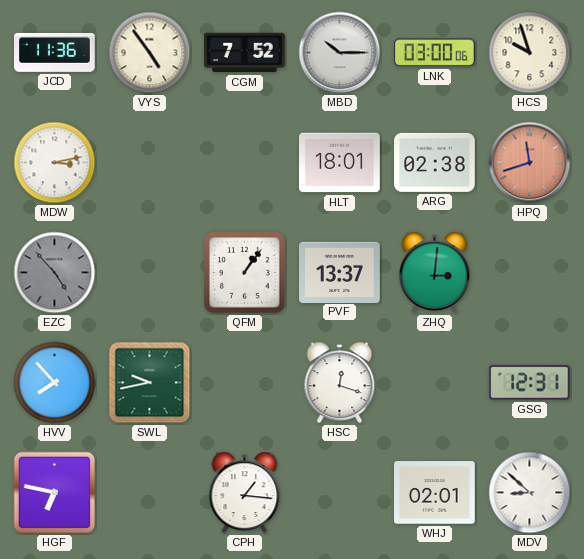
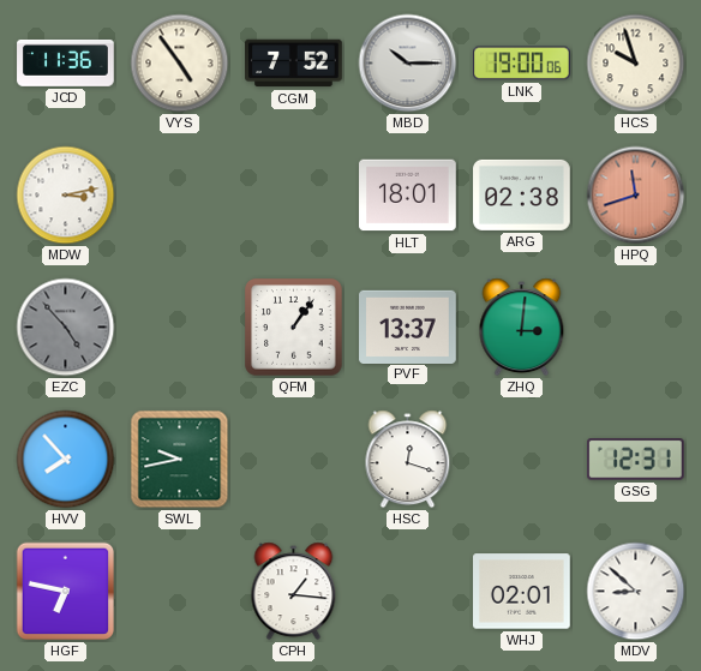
LNK: 03:00 -> 19:00 (522, 64)
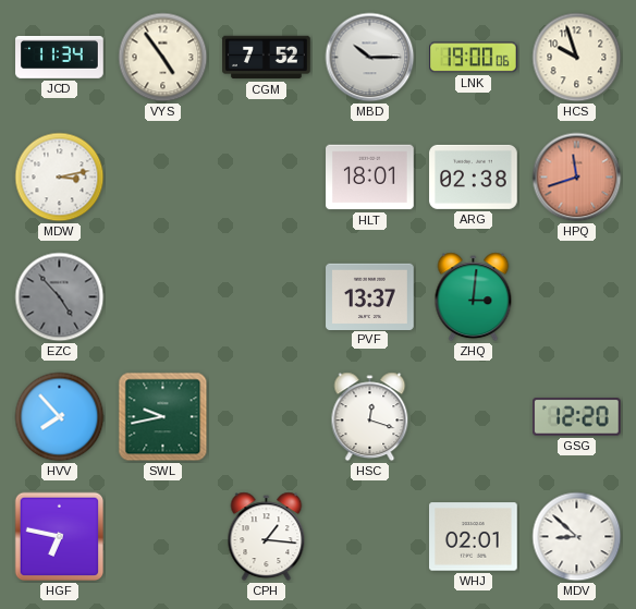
JCD: 11:36 -> 11:34 (60, 58)
QFM: 1:06 -> none (294, 328)
GSG: 12:31 -> 12:20 (577, 417)
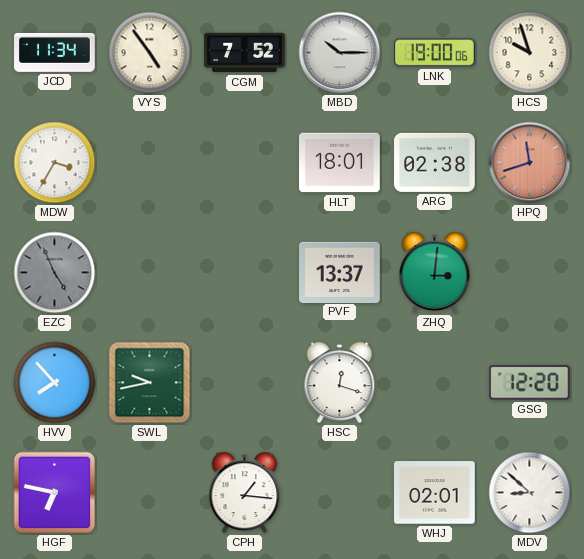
MDW: 3:13 -> 3:35 (55, 163)
EZC: 4:53 -> 4:56 (55, 273)
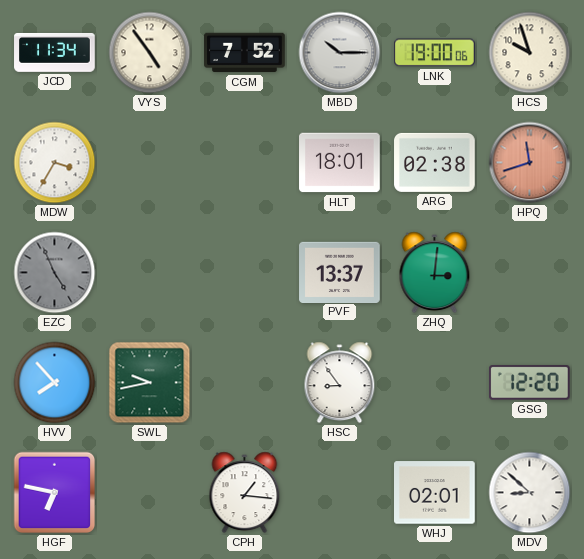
HSC: 12:18 -> 8:54 (340, 383)
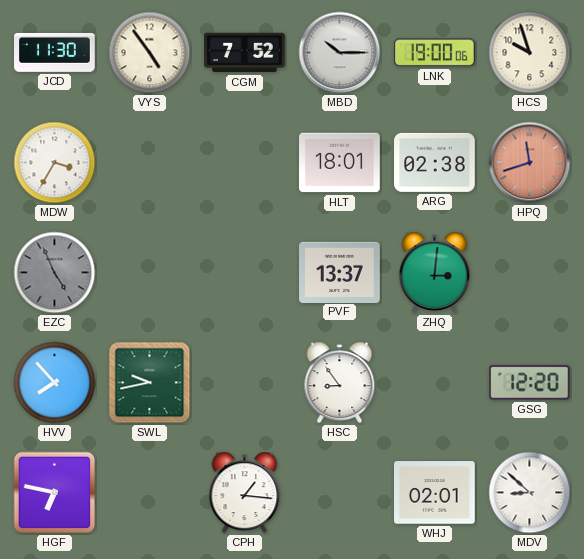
JCD: 11:34 -> 11:30 (55, 53)
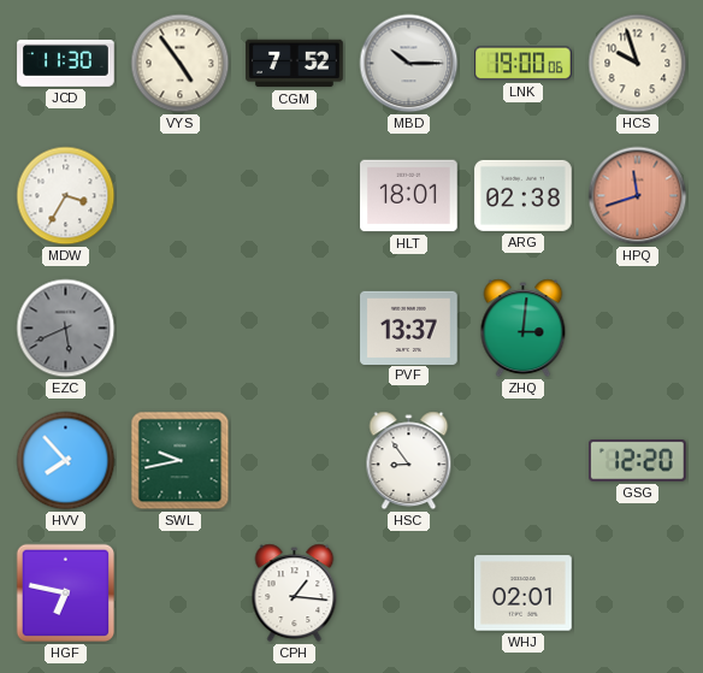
EZC: 4:56 -> 5:41 (66, 329)
MDV: 8:52 -> none (530, 493)
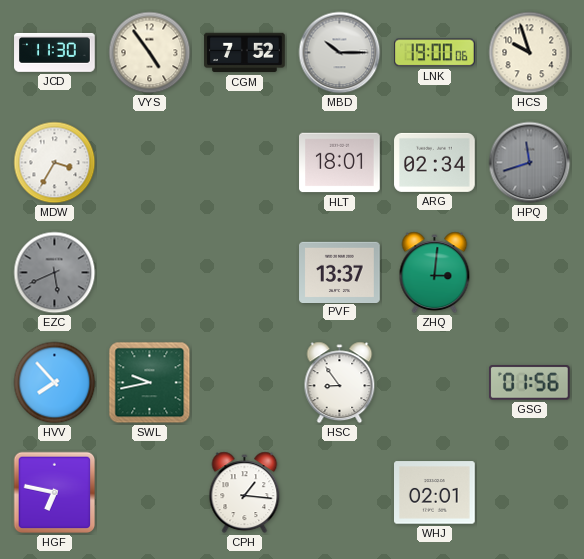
ARG: 02:38 -> 02:34 (435, 162)
HPQ dial: salmon -> grey (530, 163)
GSG: 12:20 -> 01:56 (530, 383)
